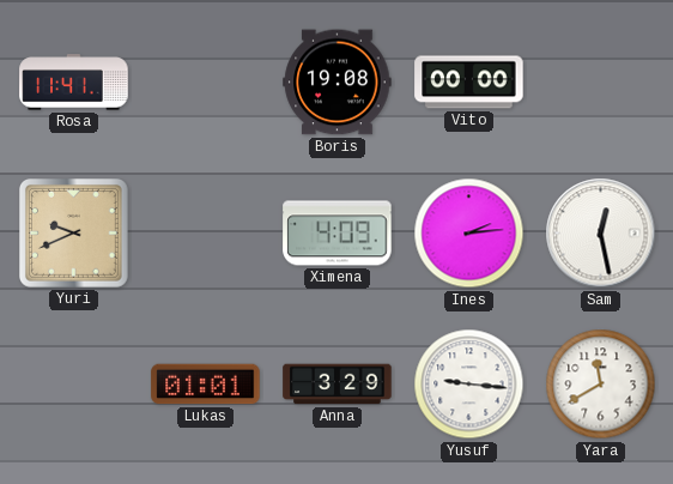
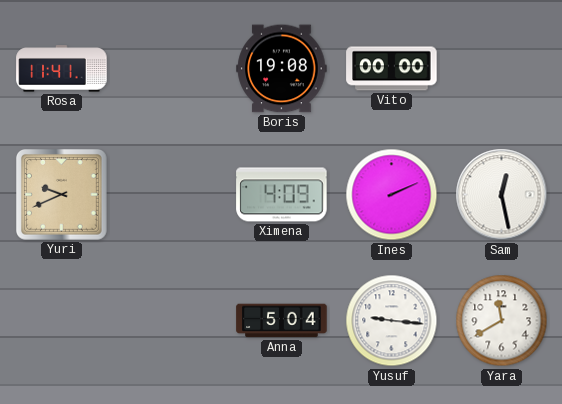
Ines: 2:14 -> 2:11 (392, 195)
Lukas: 01:01 -> none (206, 385)
Anna: 3:29 -> 5:04 (282, 321)
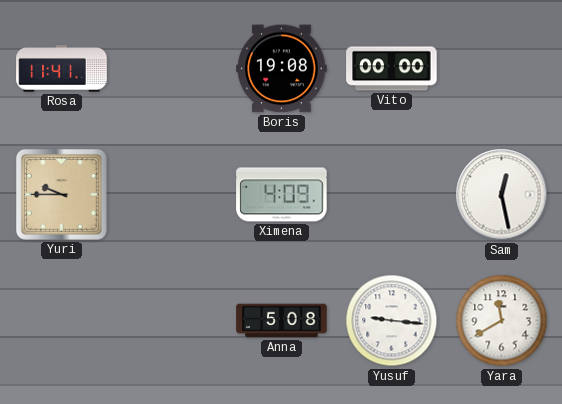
Yuri: 9:41 -> 9:45 (62, 195)
Ines: 2:11 -> none (392, 195)
Anna: 5:04 -> 5:08 (282, 321)
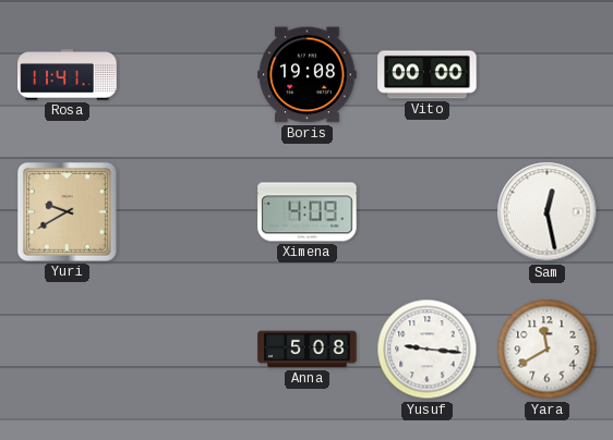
Yuri: 9:45 -> 9:40 (68, 212)
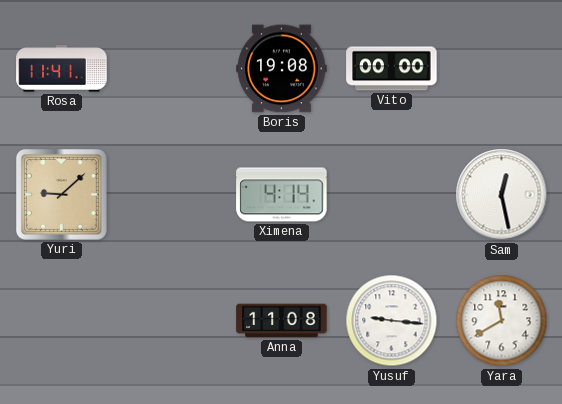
Yuri: 9:40 -> 9:08 (62, 195)
Ximena: 4:09 -> 4:14 (282, 195)
Anna: 5:08 -> 11:08 (282, 321)
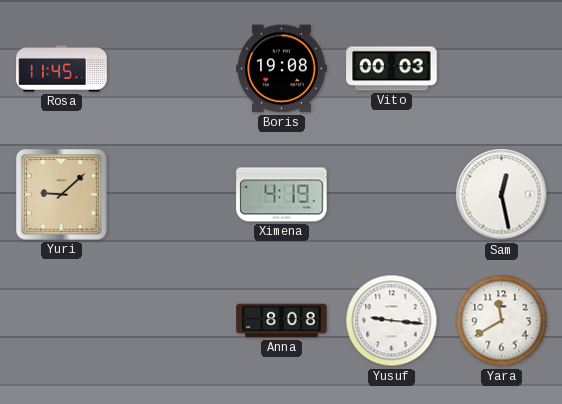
Rosa: 11:41 -> 11:45 (62, 69)
Vito: 00:00 -> 00:03 (392, 69)
Ximena: 4:14 -> 4:19 (282, 195)
Anna: 11:08 -> 8:08 (282, 321)
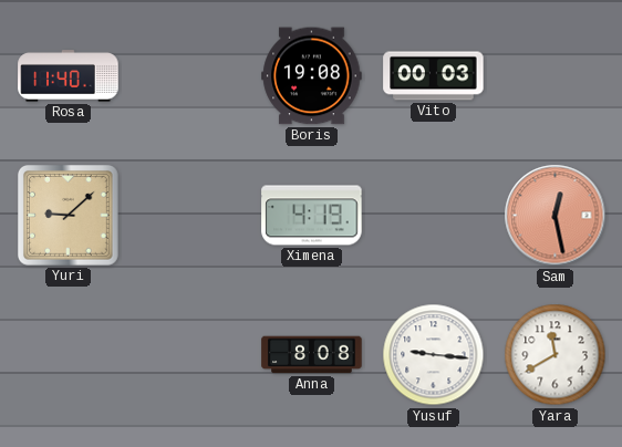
Rosa: 11:45 -> 11:40 (69, 76)
Sam dial: white -> salmon (556, 216)
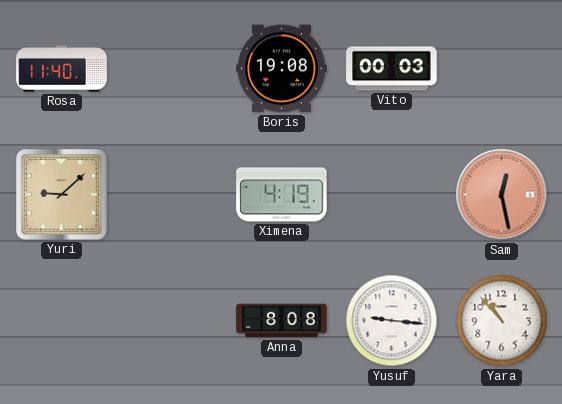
Yara: 11:40 -> 10:53 (502, 321)
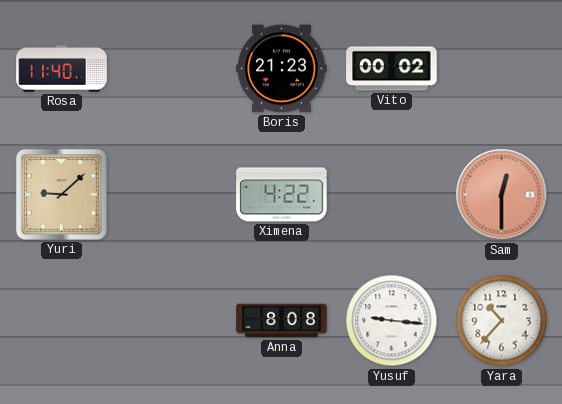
Boris: 19:08 -> 21:23 (282, 69)
Vito: 00:03 -> 00:02 (392, 69)
Ximena: 4:19 -> 4:22 (282, 195)
Sam: 12:28 -> 12:30 (502, 195)
Yara: 10:53 -> 10:37 (502, 321)
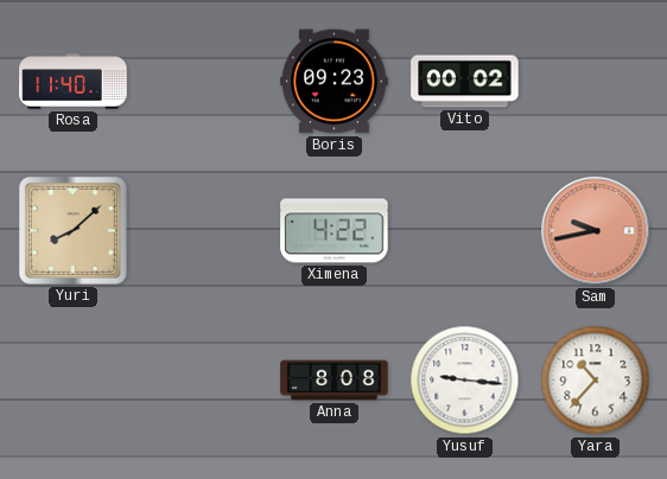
Boris: 21:23 -> 09:23 (335, 82)
Yuri: 9:08 -> 8:08 (74, 231)
Sam: 12:30 -> 9:43 (596, 231)
